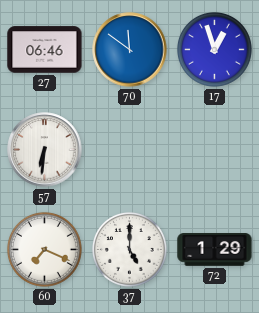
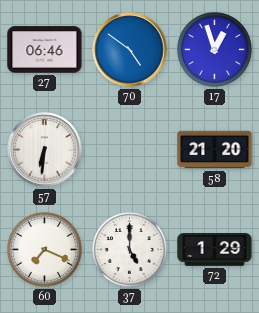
70: 11:51 -> 4:51 (130, 50)
58: none -> 21:20 (215, 150)
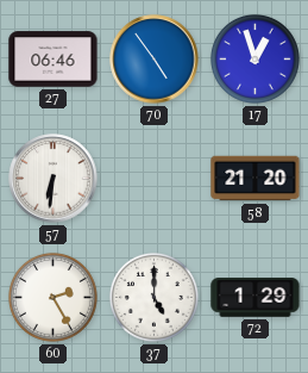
70: 4:51 -> 4:54 (155, 60)
60: 7:19 -> 2:25 (52, 297)
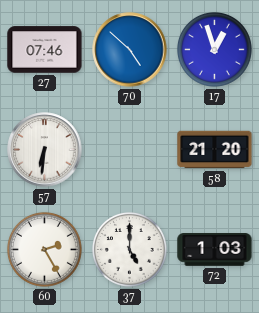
27: 06:46 -> 07:46 (45, 50)
70: 4:54 -> 4:52 (130, 50)
72: 1:29 -> 1:03 (215, 250)
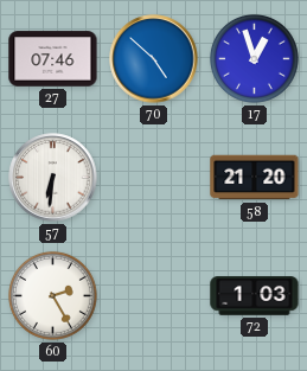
37: 5:00 -> none (129, 249)
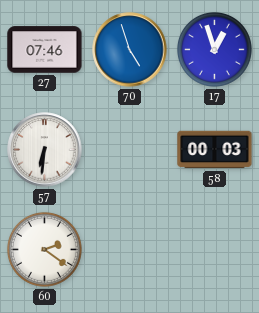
70: 4:52 -> 4:57 (130, 50)
58: 21:20 -> 00:03 (215, 150)
60: 2:25 -> 2:21 (44, 249)
72: 1:03 -> none (255, 296)
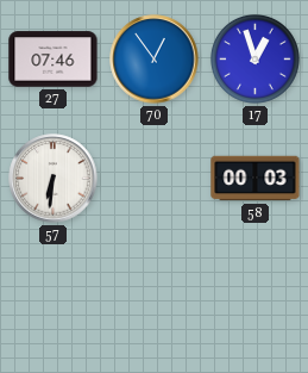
70: 4:57 -> 12:54 (155, 60)
60: 2:21 -> none (44, 249)
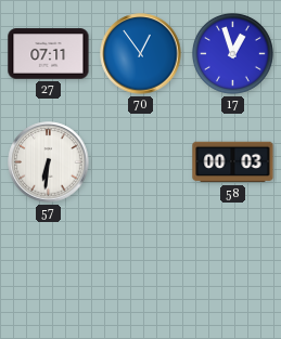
27: 07:46 -> 07:11 (49, 54)
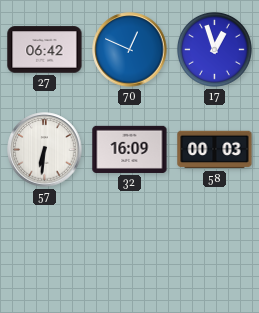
27: 07:11 -> 06:42 (45, 50)
70: 12:54 -> 12:49 (130, 50)
32: none -> 16:09 (130, 149)
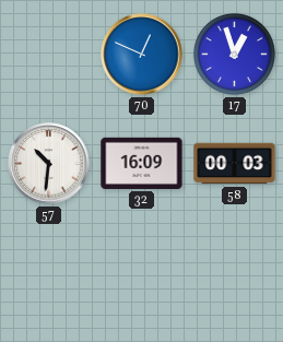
27: 06:42 -> none (45, 50)
57: 6:31 -> 10:31 (49, 164)
